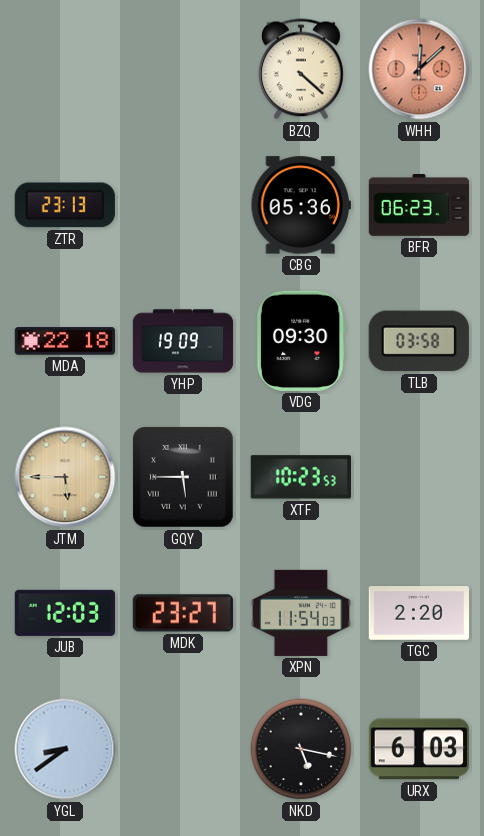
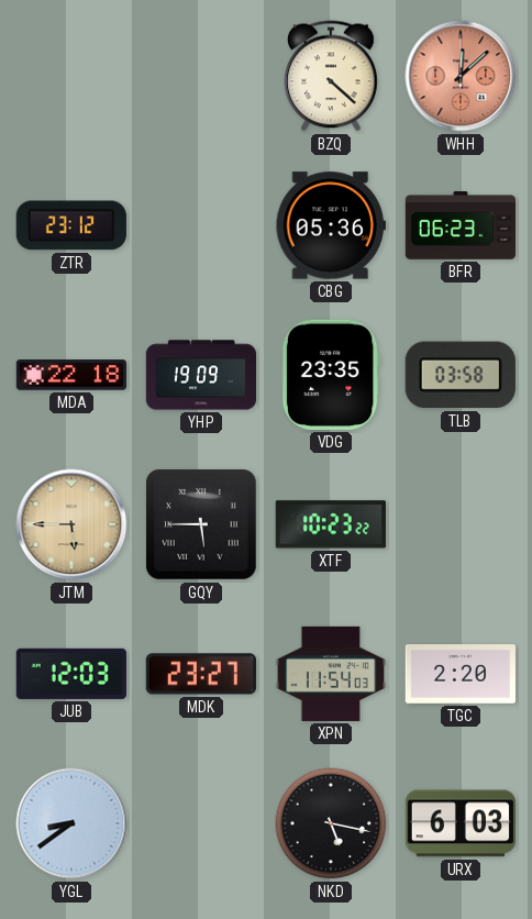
ZTR: 23:13 -> 23:12 (71, 225)
VDG: 09:30 -> 23:35 (331, 375)
XTF: 10:23:53 -> 10:23:22 (331, 524)
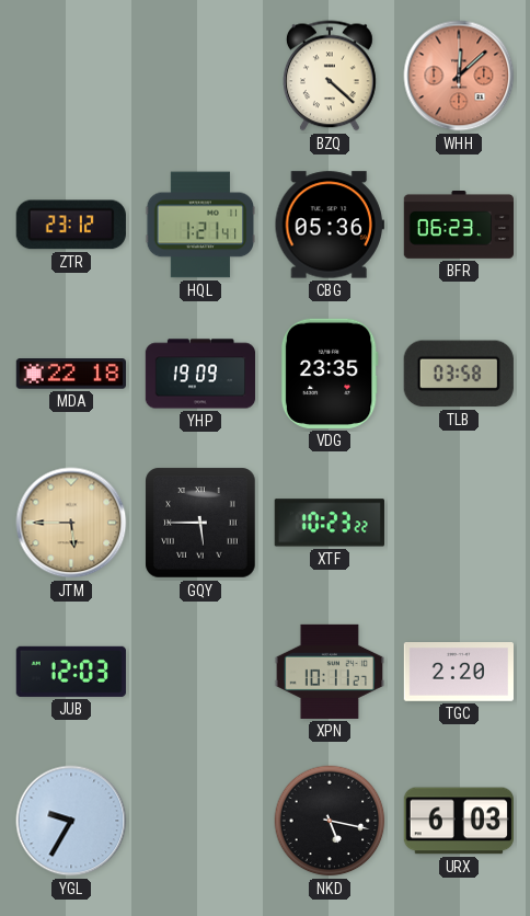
HQL: none -> 1:21 (199, 225)
MDK: 23:27 -> none (201, 674)
XPN: 11:54 -> 10:11 (329, 672)
YGL: 8:39 -> 9:35 (71, 821)
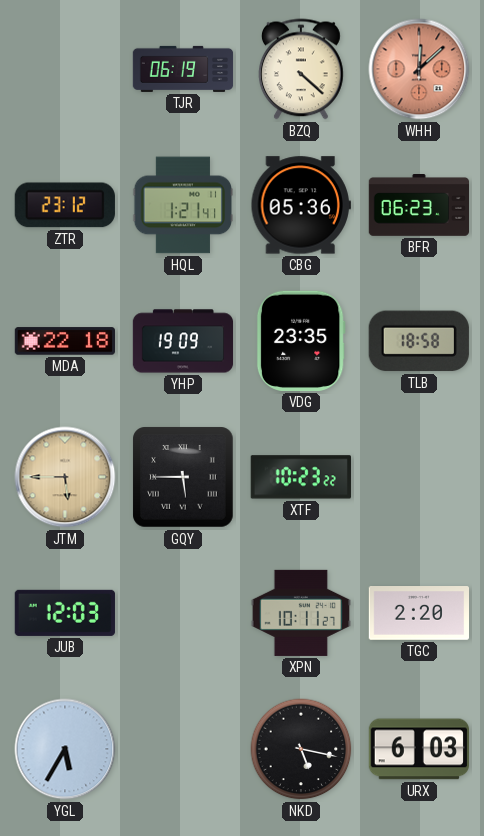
TJR: none -> 06:19 (183, 69)
TLB: 03:58 -> 18:58 (419, 341)
YGL: 9:35 -> 5:35 (65, 749)
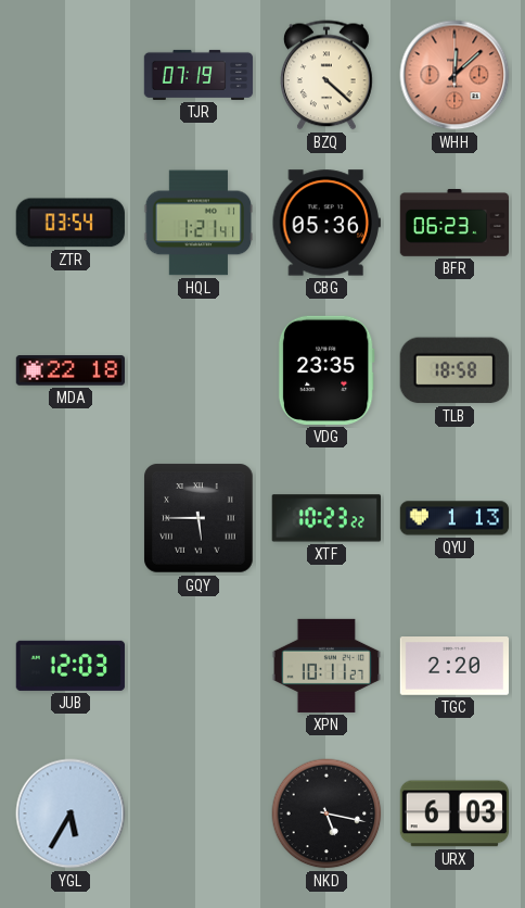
TJR: 06:19 -> 07:19 (199, 75)
ZTR: 23:12 -> 03:54 (71, 223)
YHP: 19:09 -> none (183, 341)
JTM: 5:45 -> none (65, 477)
QYU: none -> 1:13 (454, 518)
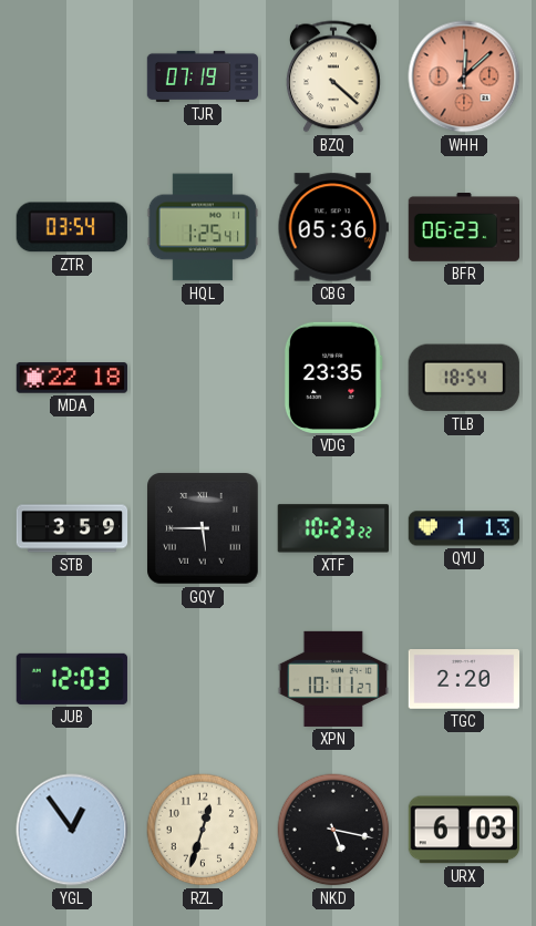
HQL: 1:21 -> 1:25 (202, 227)
TLB: 18:58 -> 18:54 (464, 378)
STB: none -> 3:59 (72, 528)
YGL: 5:35 -> 12:54 (72, 830)
RZL: none -> 12:33 (203, 830)
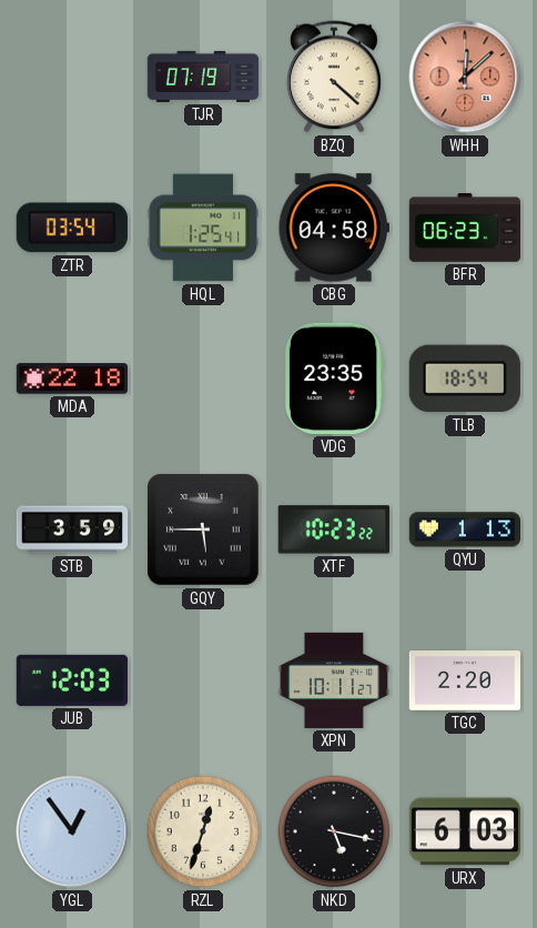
CBG: 05:36 -> 04:58 (333, 228)
